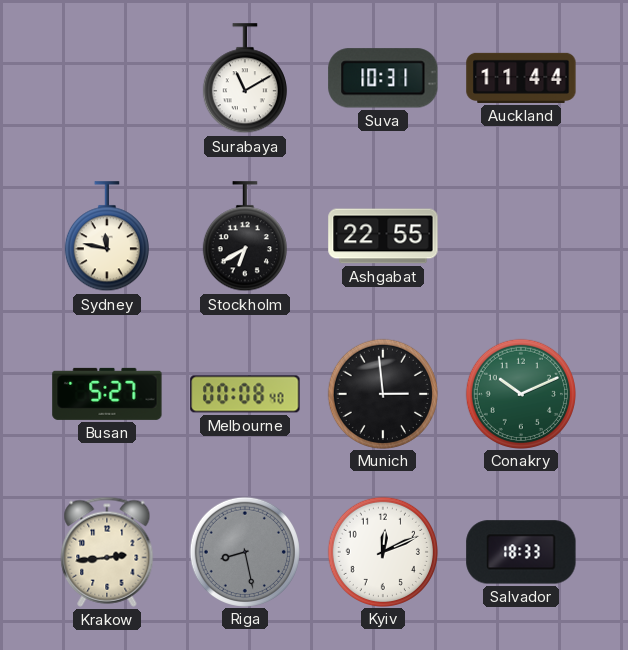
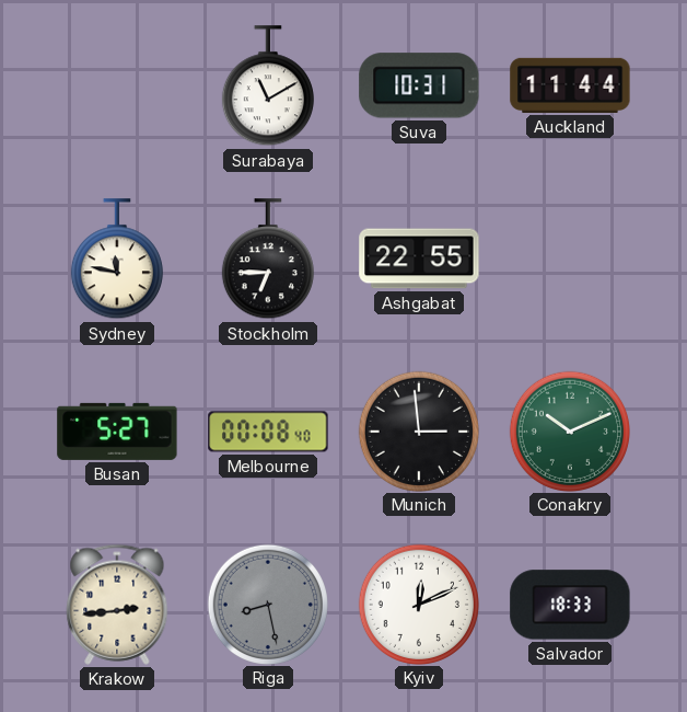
Stockholm: 6:40 -> 6:45 (268, 260)
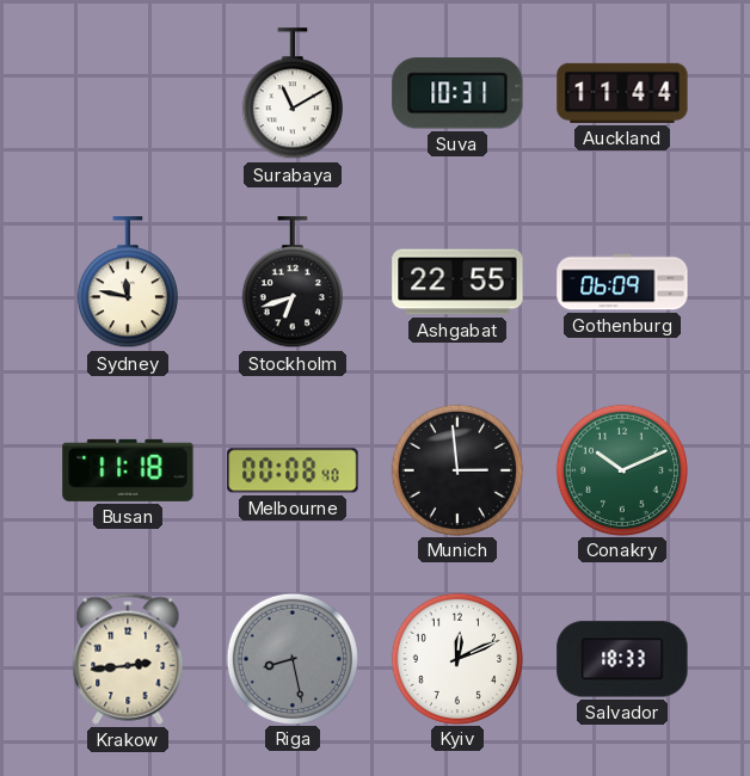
Stockholm: 6:45 -> 6:42 (293, 283)
Gothenburg: none -> 06:09 (622, 282)
Busan: 5:27 -> 11:18 (128, 470)
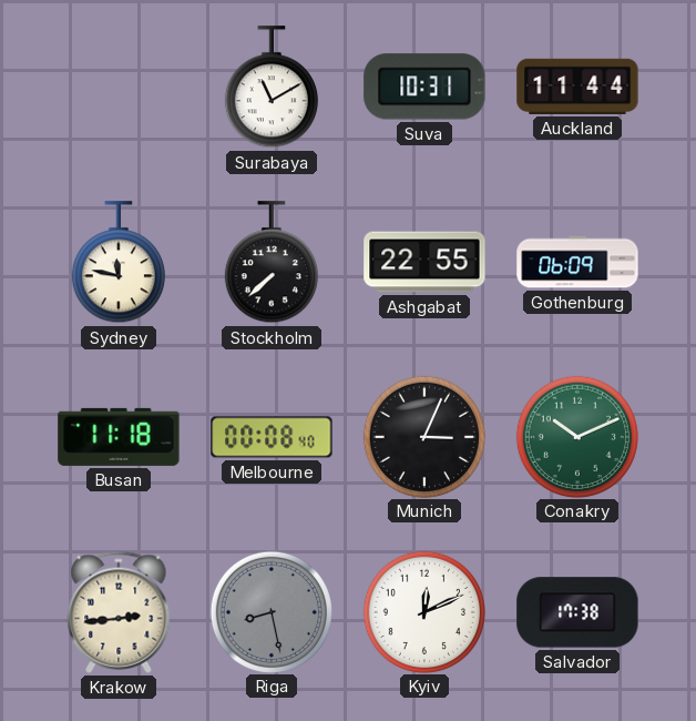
Stockholm: 6:42 -> 7:38 (272, 263)
Munich: 2:59 -> 3:04 (423, 436)
Salvador: 18:33 -> 17:38 (577, 612)
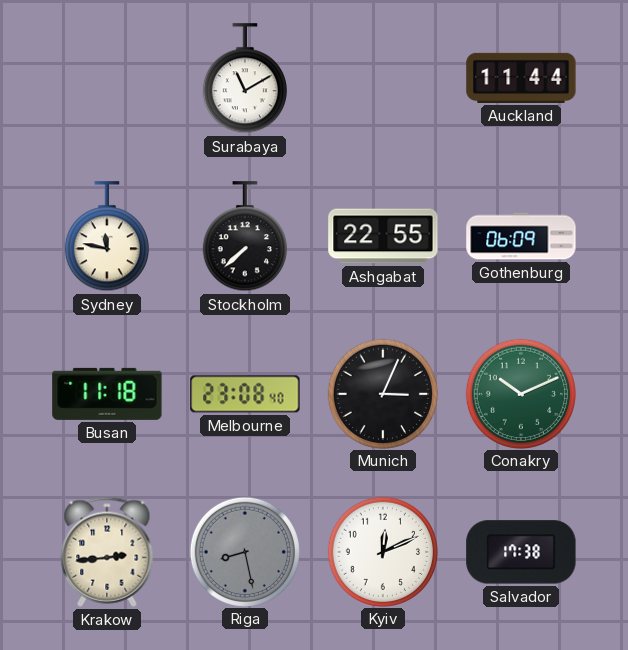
Suva: 10:31 -> none (424, 87)
Melbourne: 00:08 -> 23:08 (245, 394)
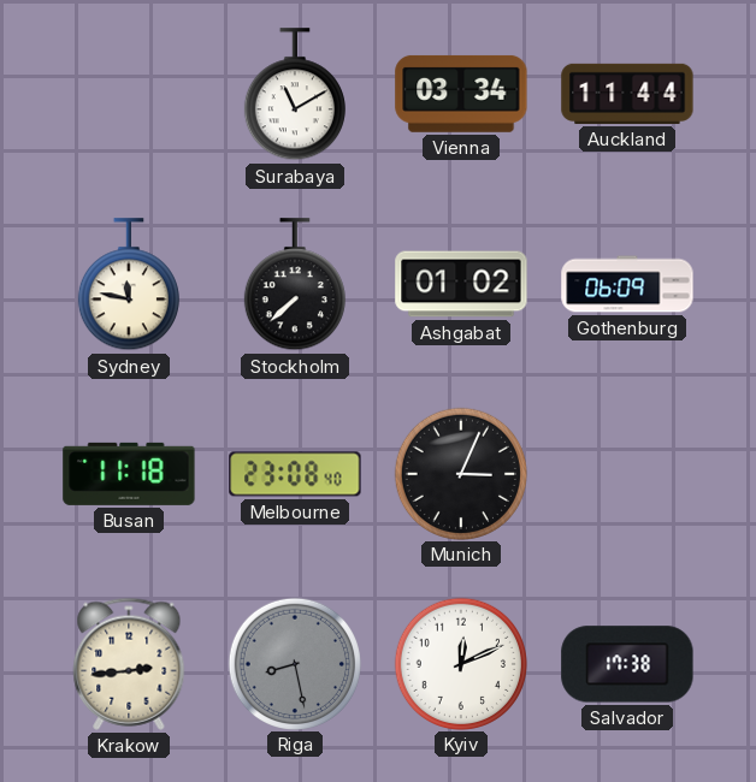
Vienna: none -> 03:34 (461, 94)
Ashgabat: 22:55 -> 01:02 (461, 284)
Conakry: 10:11 -> none (520, 393)
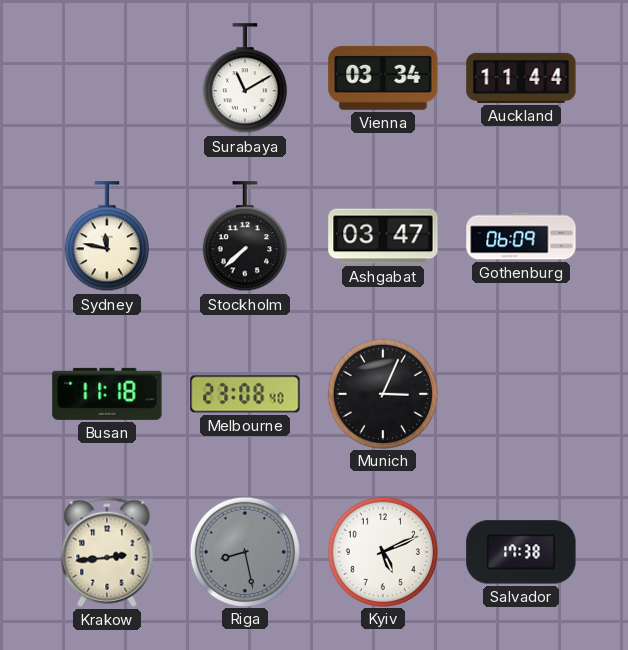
Ashgabat: 01:02 -> 03:47 (383, 236)
Kyiv: 12:11 -> 5:11 (382, 551)
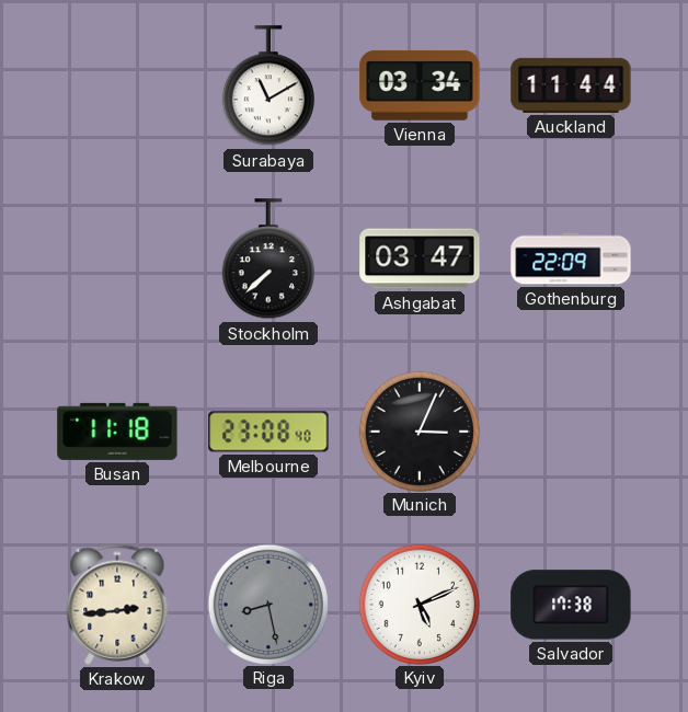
Sydney: 11:47 -> none (107, 237)
Gothenburg: 06:09 -> 22:09 (571, 259)
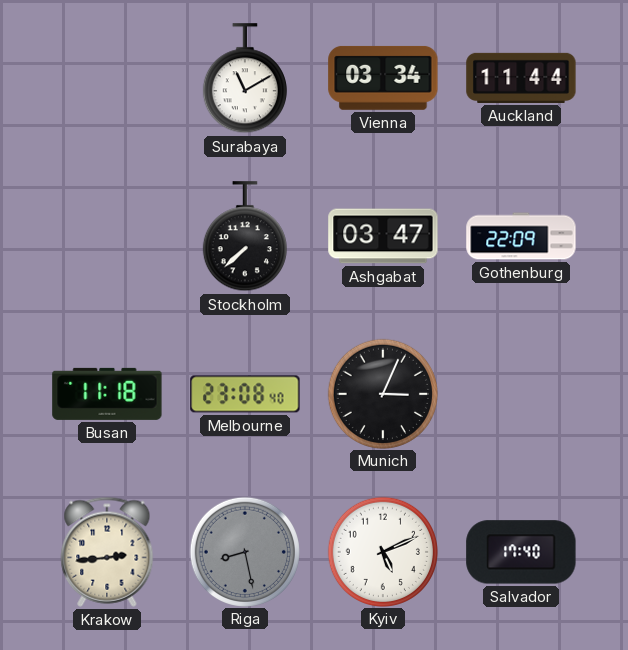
Salvador: 17:38 -> 17:40 (521, 552)
